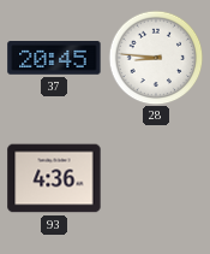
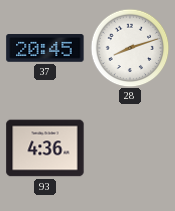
28: 8:46 -> 8:12 (130, 48)
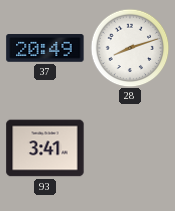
37: 20:45 -> 20:49 (45, 48)
93: 4:36 -> 3:41 (45, 148)
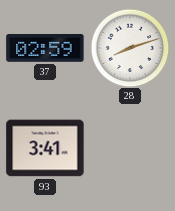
37: 20:49 -> 02:59 (45, 48)
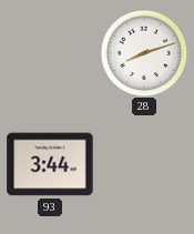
37: 02:59 -> none (45, 48)
93: 3:41 -> 3:44 (50, 164)
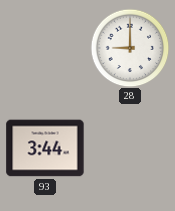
28: 8:12 -> 9:00 (130, 48)
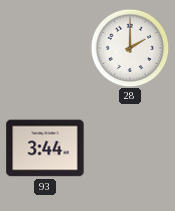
28: 9:00 -> 2:00 (130, 48)
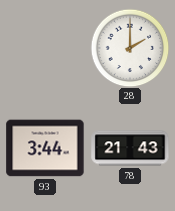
78: none -> 21:43 (130, 148)
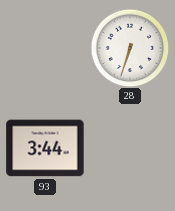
28: 2:00 -> 6:33 (130, 48)
78: 21:43 -> none (130, 148)
